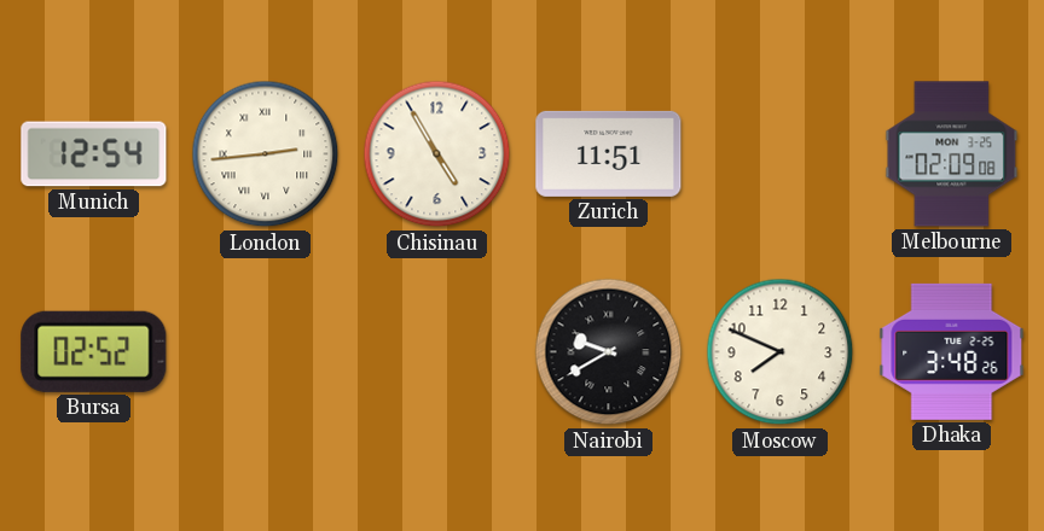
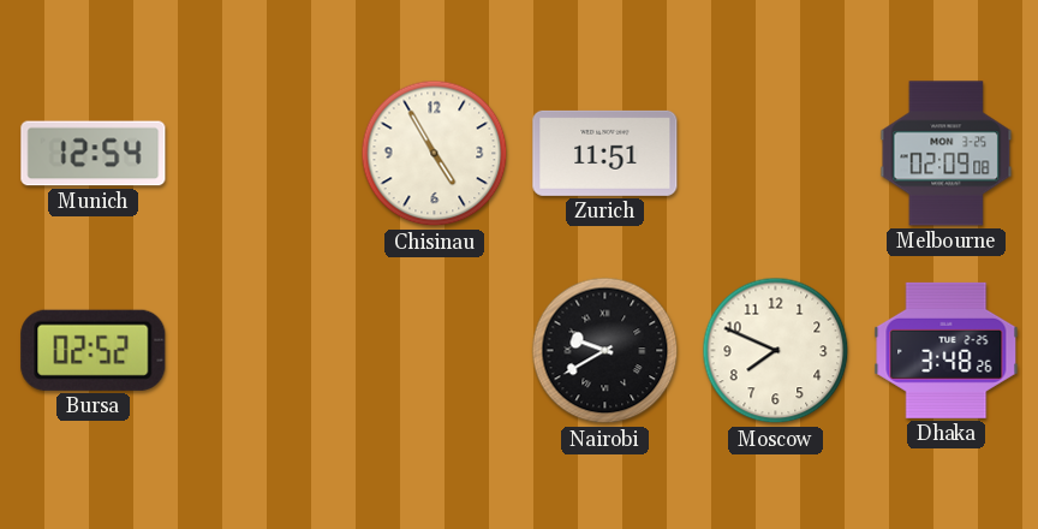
London: 2:44 -> none (266, 154)
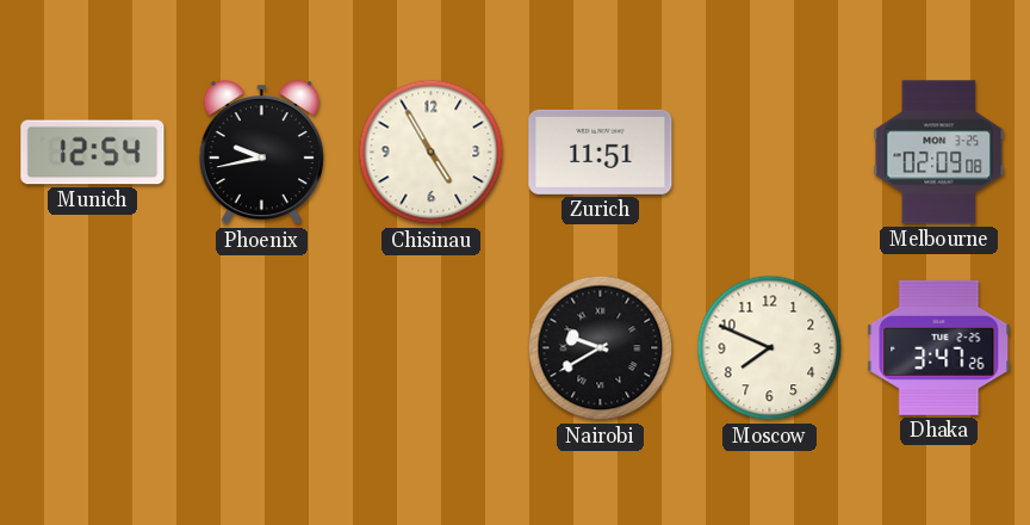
Phoenix: none -> 9:43 (261, 153)
Bursa: 02:52 -> none (94, 350)
Dhaka: 3:48 -> 3:47 (939, 347)
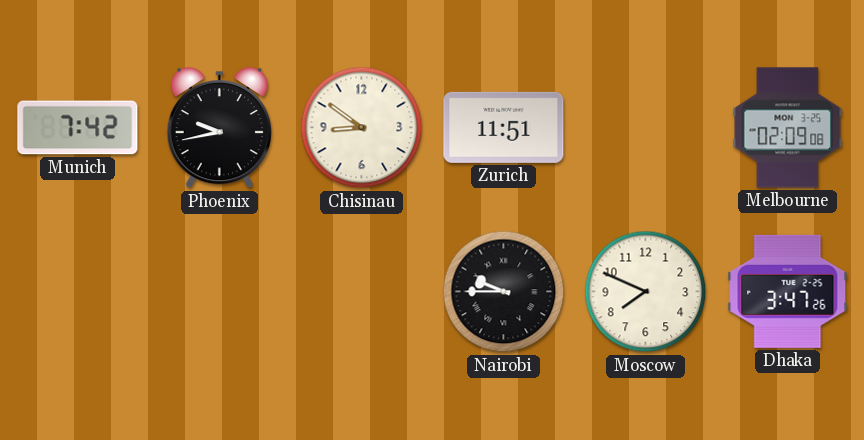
Munich: 12:54 -> 7:42 (78, 128)
Chisinau: 4:55 -> 8:51 (362, 128)
Nairobi: 9:40 -> 9:45 (504, 292)
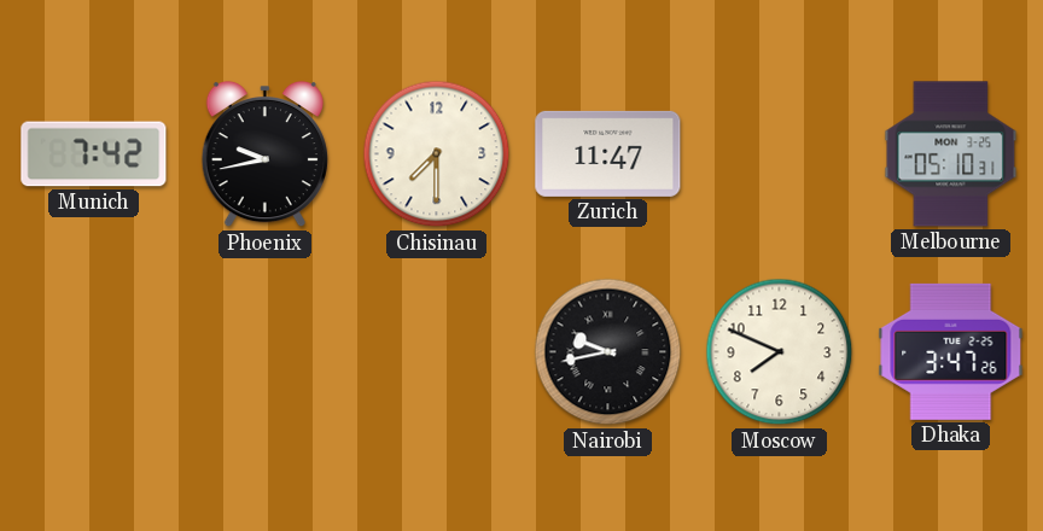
Chisinau: 8:51 -> 7:30 (437, 154)
Zurich: 11:51 -> 11:47 (608, 153)
Melbourne: 02:09 -> 05:10 (951, 154)
Nairobi: 9:45 -> 9:43 (608, 352)
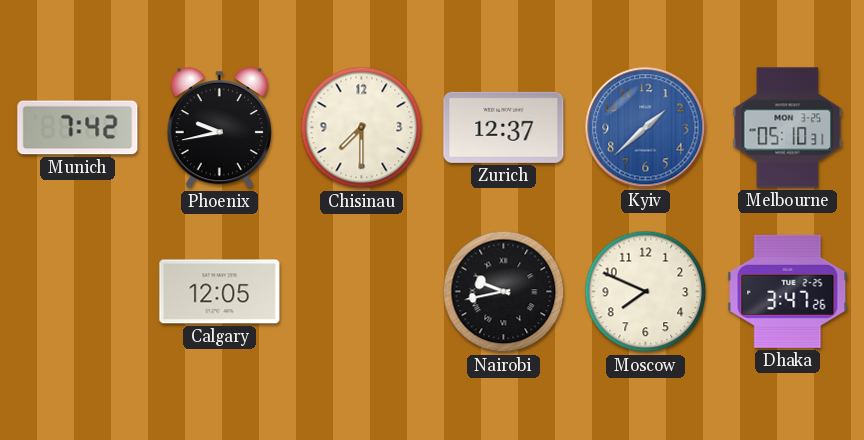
Zurich: 11:47 -> 12:37 (504, 127)
Kyiv: none -> 1:38 (646, 128)
Calgary: none -> 12:05 (220, 292)
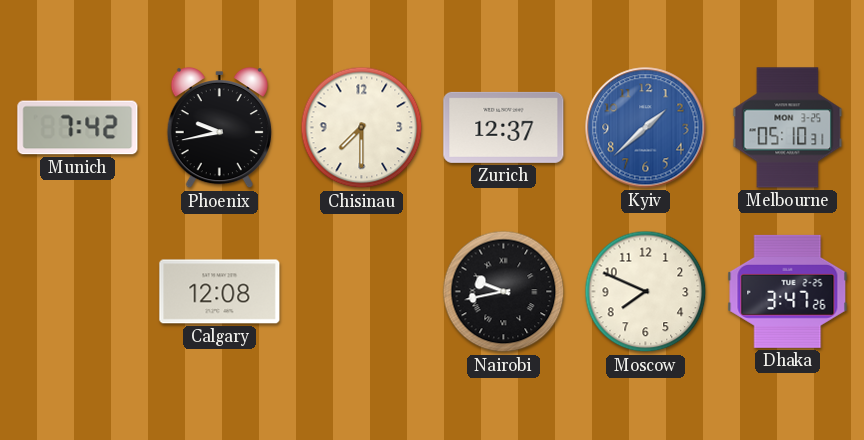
Calgary: 12:05 -> 12:08 (220, 292)
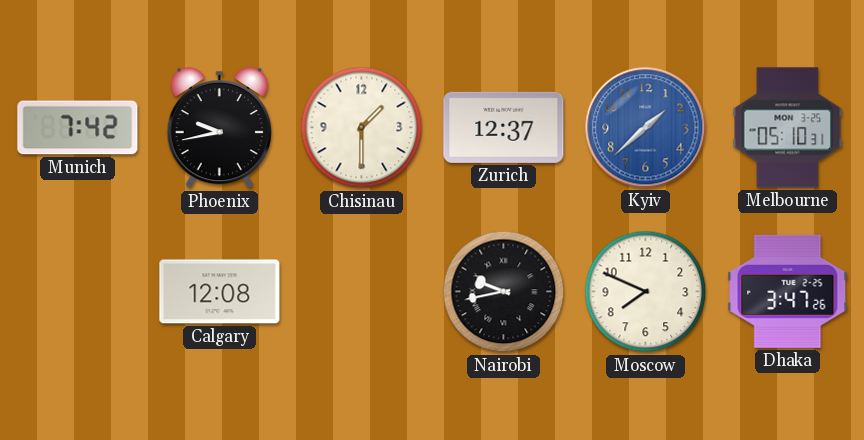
Chisinau: 7:30 -> 1:30 (362, 128)
